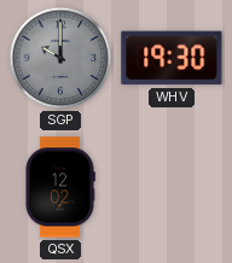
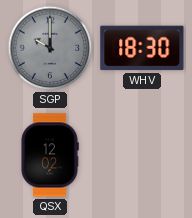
WHV: 19:30 -> 18:30 (142, 48)
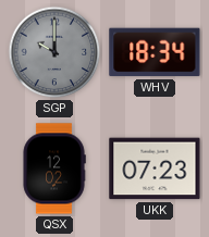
WHV: 18:30 -> 18:34 (155, 52)
UKK: none -> 07:23 (155, 169)
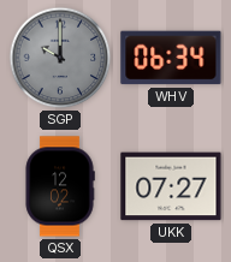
WHV: 18:34 -> 06:34 (171, 58)
UKK: 07:23 -> 07:27 (171, 186)
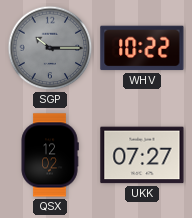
SGP: 10:00 -> 10:15 (50, 48)
WHV: 06:34 -> 10:22 (142, 48)
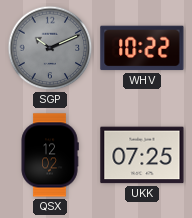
SGP: 10:15 -> 10:11 (50, 48)
UKK: 07:27 -> 07:25 (142, 155)
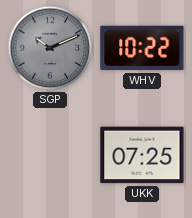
QSX: 12:02 -> none (50, 155)
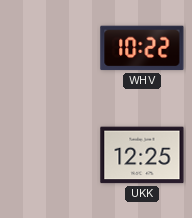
SGP: 10:11 -> none (50, 48)
UKK: 07:25 -> 12:25 (142, 155)
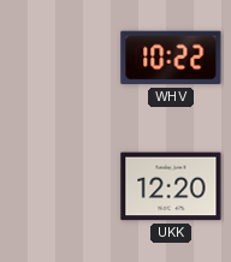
UKK: 12:25 -> 12:20 (171, 186)
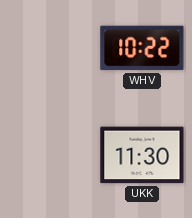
UKK: 12:20 -> 11:30 (142, 155)
